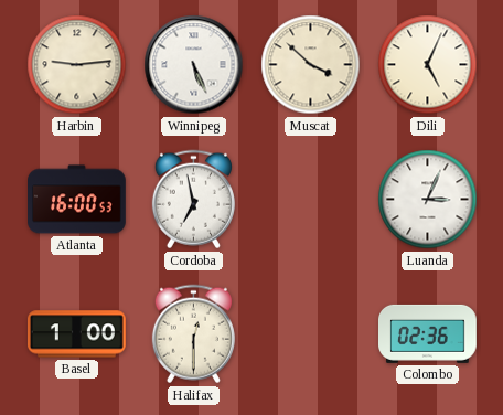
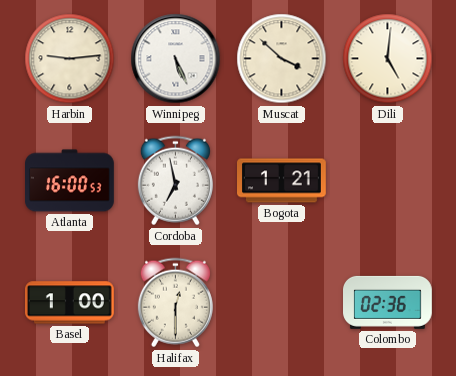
Dili: 5:04 -> 5:01 (388, 59)
Bogota: none -> 1:21 (282, 181)
Luanda: 3:04 -> none (428, 200)
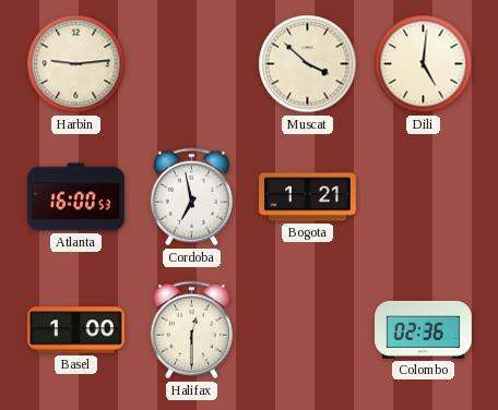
Winnipeg: 5:26 -> none (176, 59)
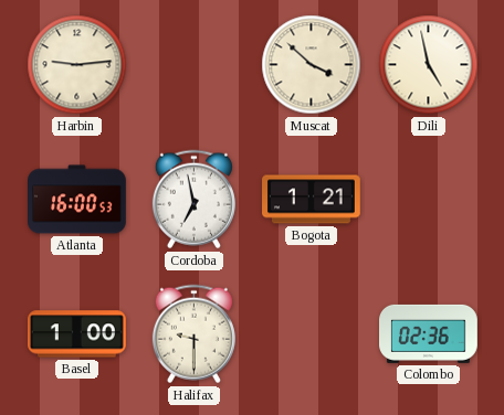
Dili: 5:01 -> 4:58 (429, 65)
Halifax: 12:30 -> 9:30 (193, 334)
